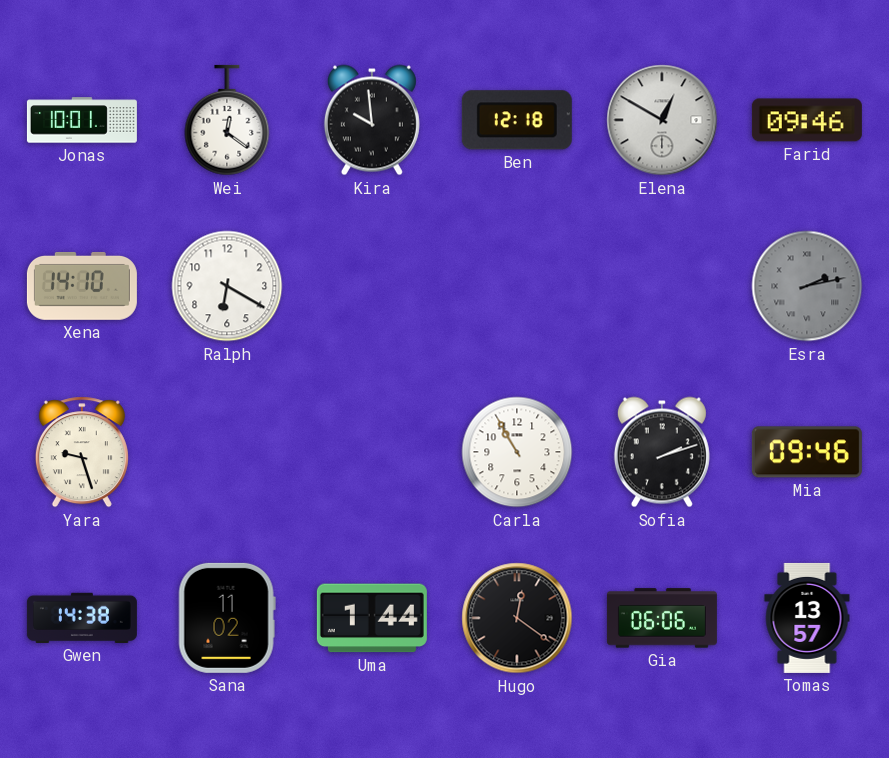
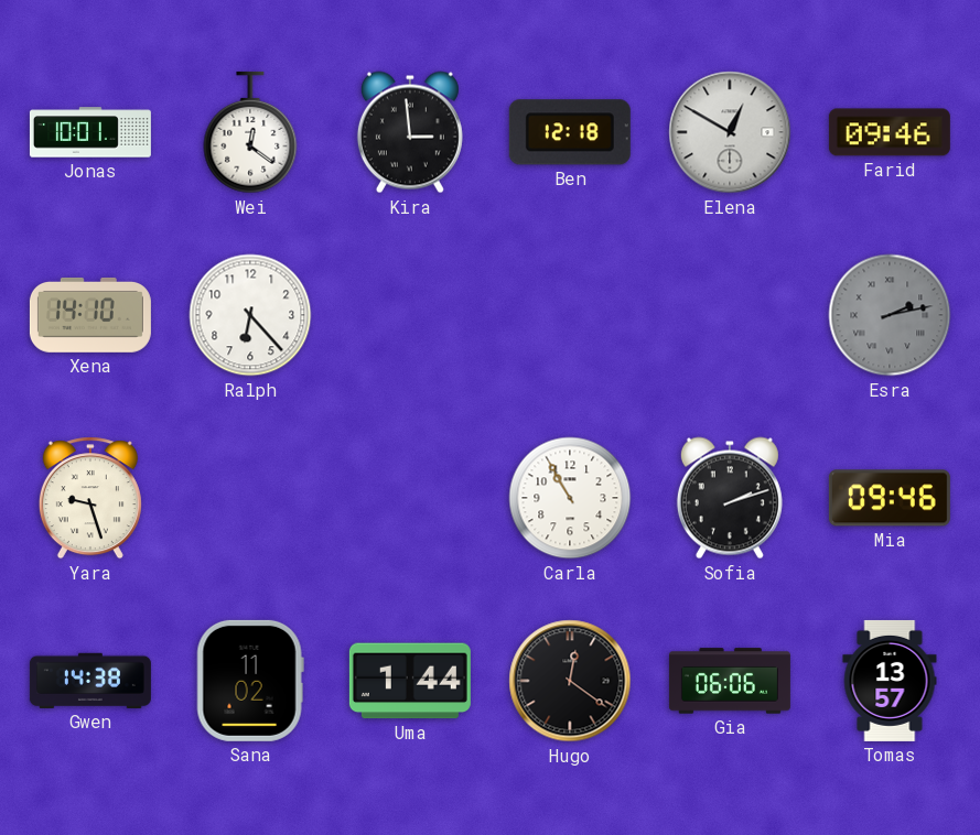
Kira: 9:59 -> 2:59 (410, 132)
Ralph: 6:20 -> 6:23 (250, 315)
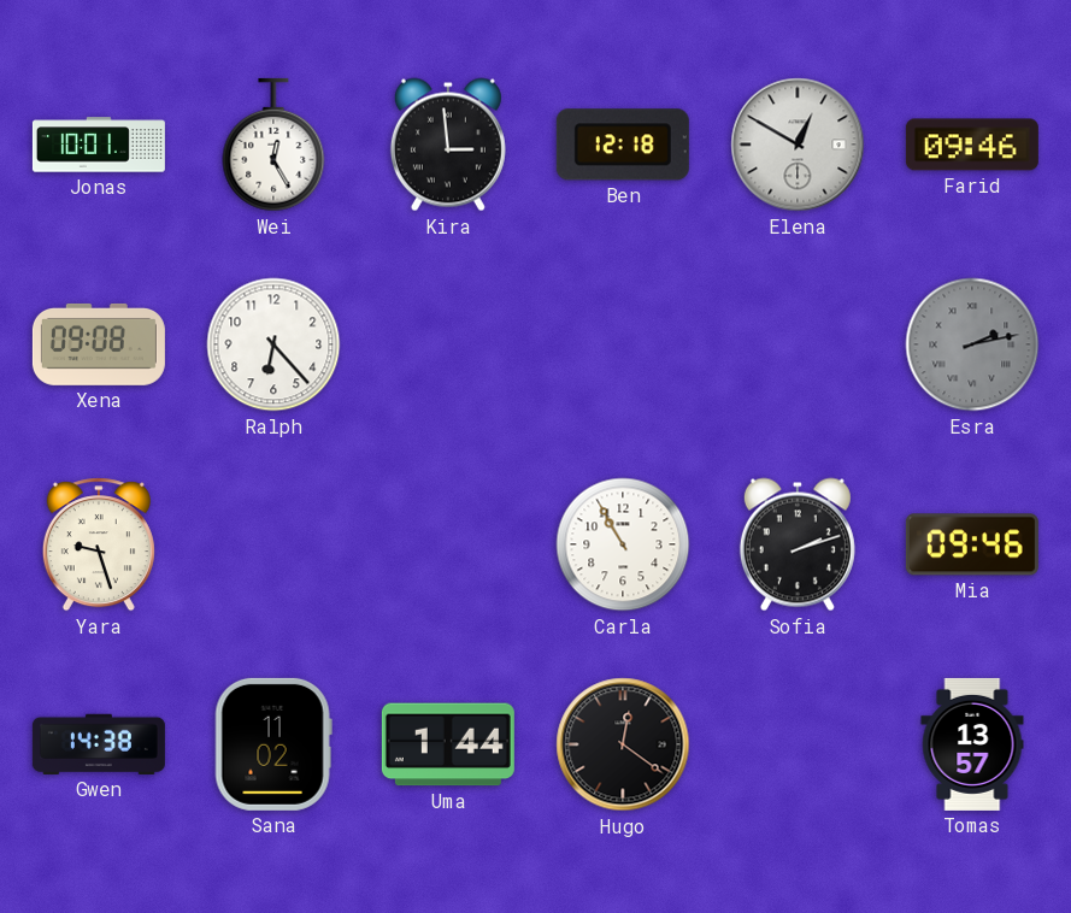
Wei: 12:21 -> 12:25 (273, 145)
Xena: 14:10 -> 09:08 (99, 344)
Gia: 06:06 -> none (730, 681)
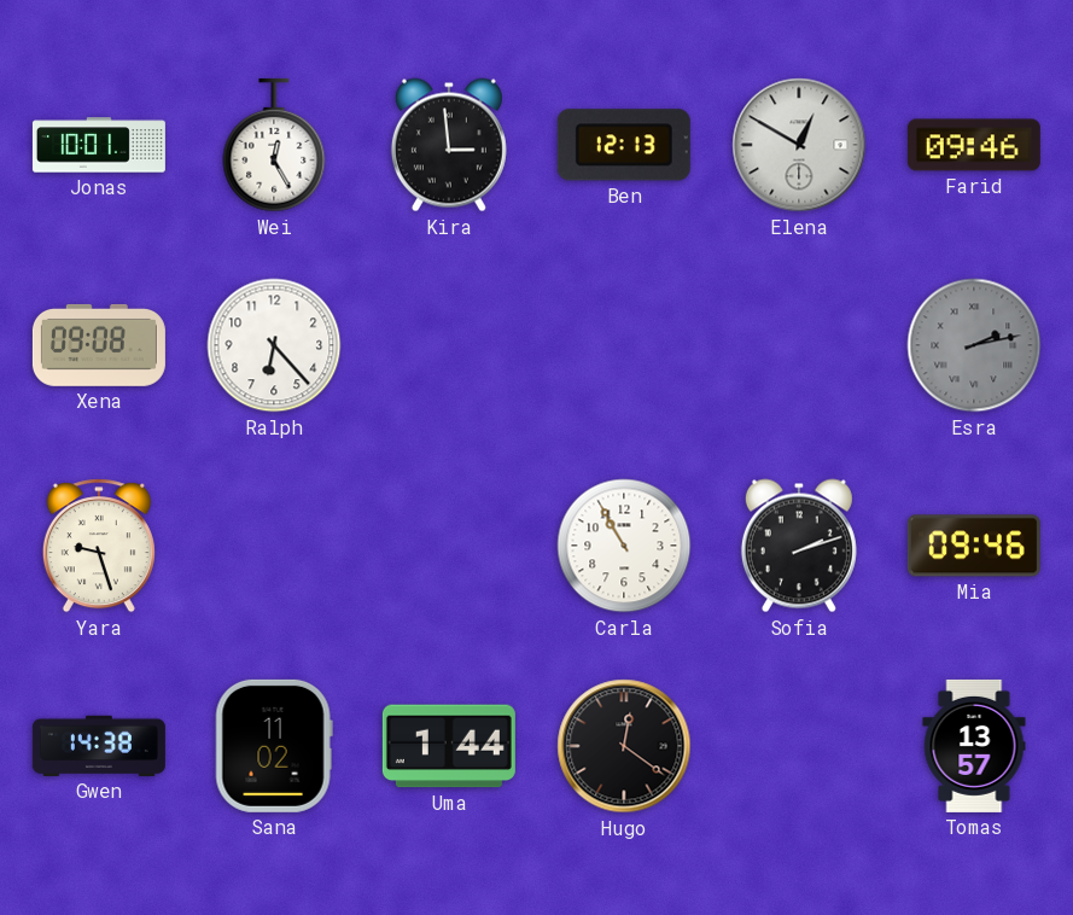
Ben: 12:18 -> 12:13 (624, 145)
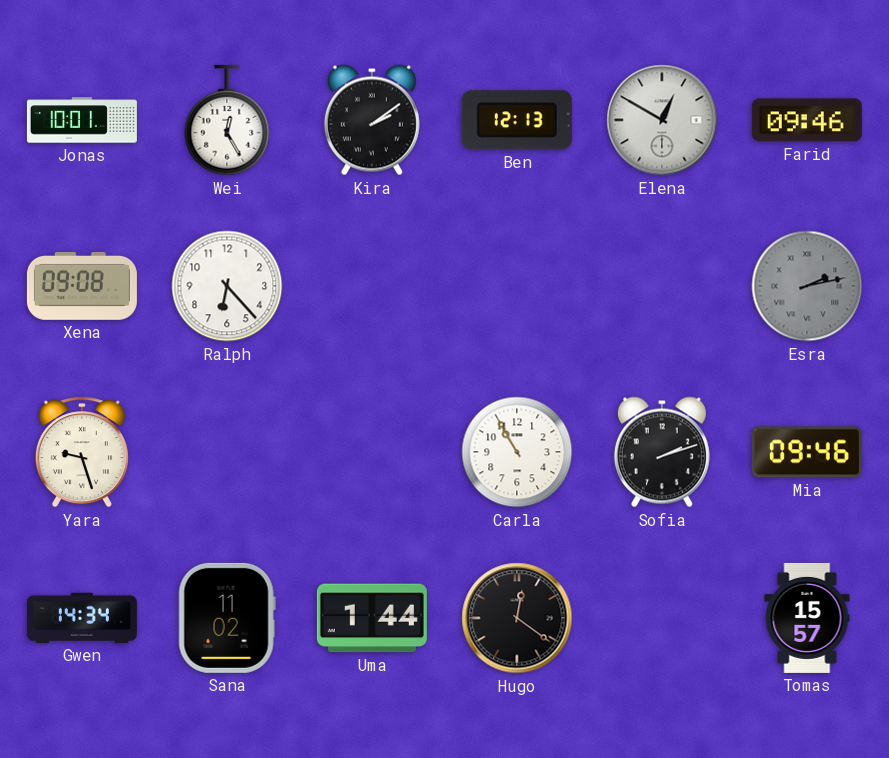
Kira: 2:59 -> 2:09 (372, 120)
Gwen: 14:38 -> 14:34 (82, 618)
Tomas: 13:57 -> 15:57 (807, 618)
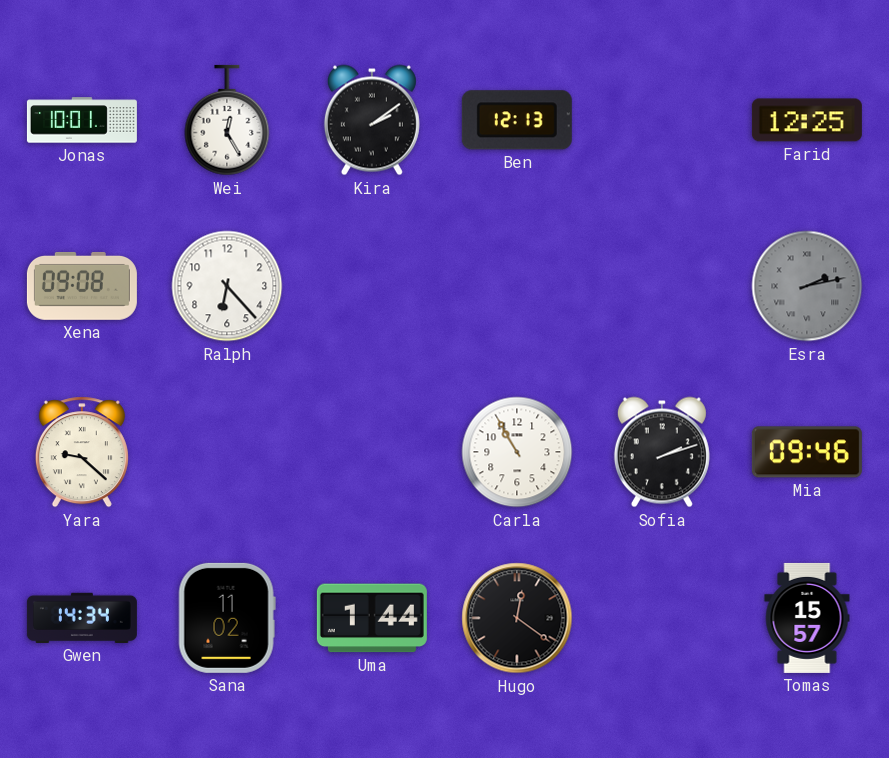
Elena: 12:50 -> none (662, 120)
Farid: 09:46 -> 12:25 (807, 120)
Yara: 9:27 -> 9:22 (82, 452)
